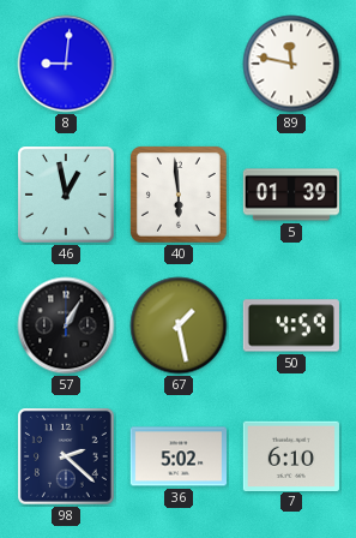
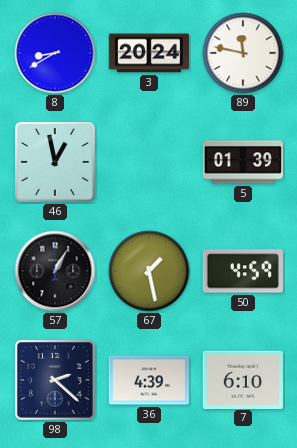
8: 9:01 -> 8:40 (55, 53)
3: none -> 20:24 (148, 53)
40: 5:59 -> none (179, 195)
36: 5:02 -> 4:39 (148, 380)
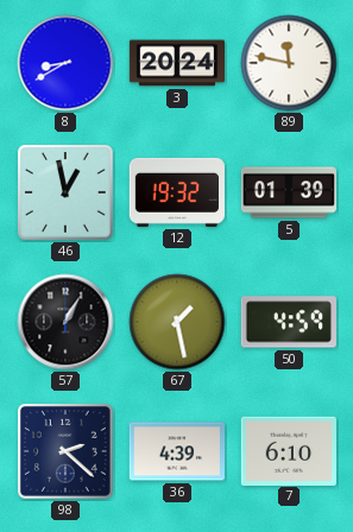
12: none -> 19:32 (177, 192)
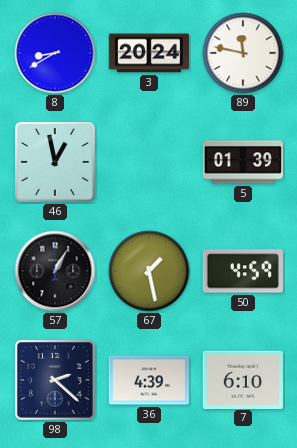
12: 19:32 -> none (177, 192)
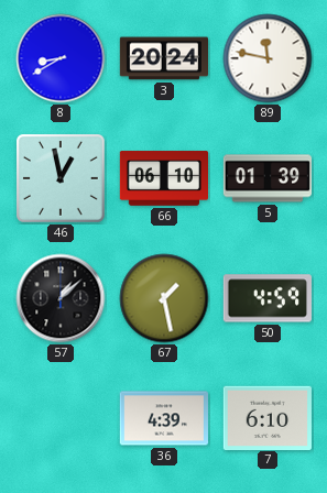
66: none -> 06:10 (163, 178)
57: 1:05 -> 1:08 (61, 298)
98: 2:22 -> none (56, 381)
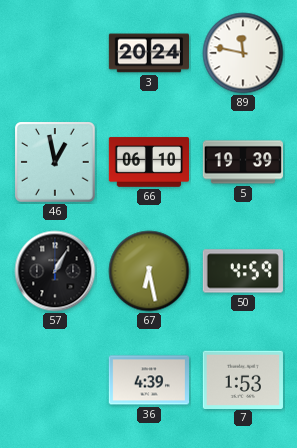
8: 8:40 -> none (61, 58)
5: 01:39 -> 19:39 (242, 162)
57: 1:08 -> 1:05 (55, 271)
67: 1:28 -> 6:28 (149, 271)
7: 6:10 -> 1:53 (243, 379)
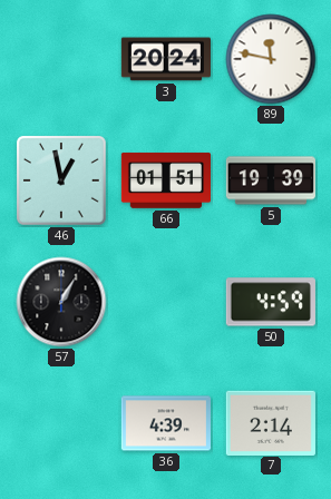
66: 06:10 -> 01:51 (165, 180)
67: 6:28 -> none (149, 271)
7: 1:53 -> 2:14 (271, 422)
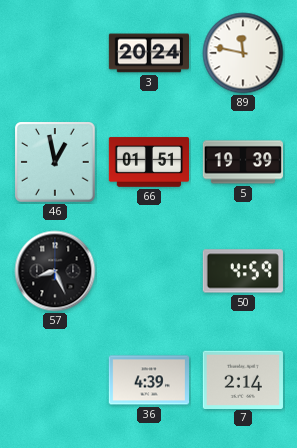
57: 1:05 -> 8:26 (55, 271)
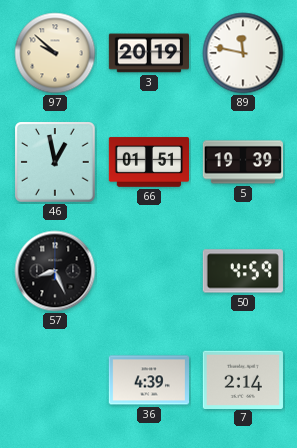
97: none -> 9:52 (55, 53)
3: 20:24 -> 20:19 (148, 53)
